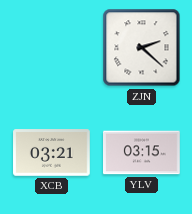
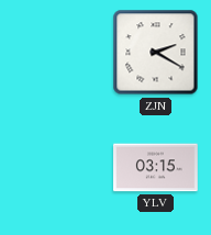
ZJN: 2:22 -> 2:20 (156, 53)
XCB: 03:21 -> none (52, 153)
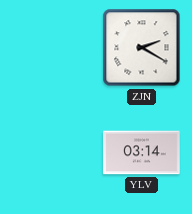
YLV: 03:15 -> 03:14 (142, 153)
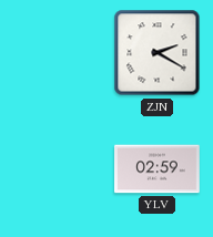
YLV: 03:14 -> 02:59 (158, 169)
